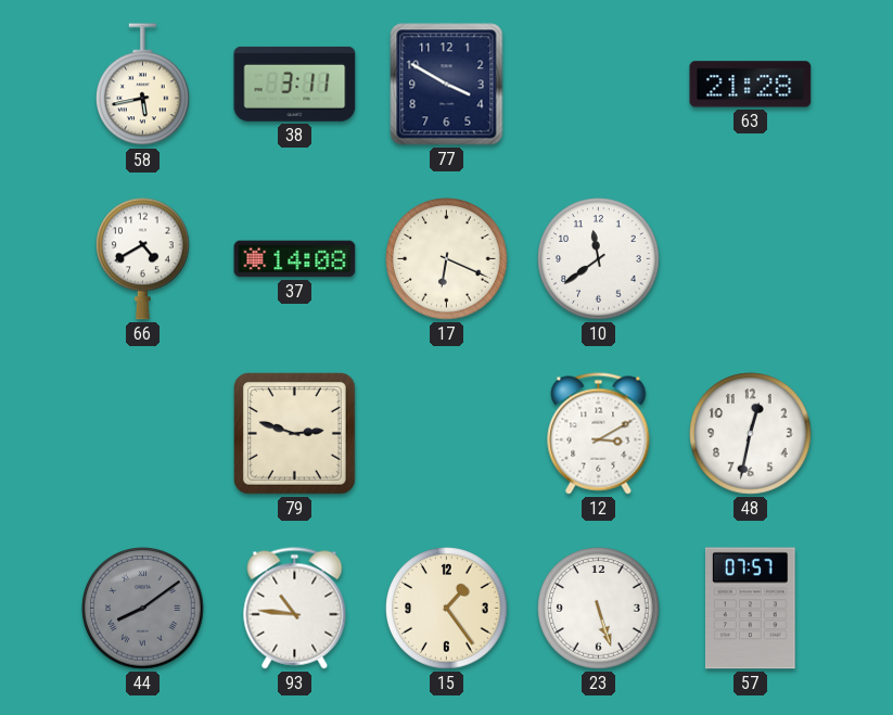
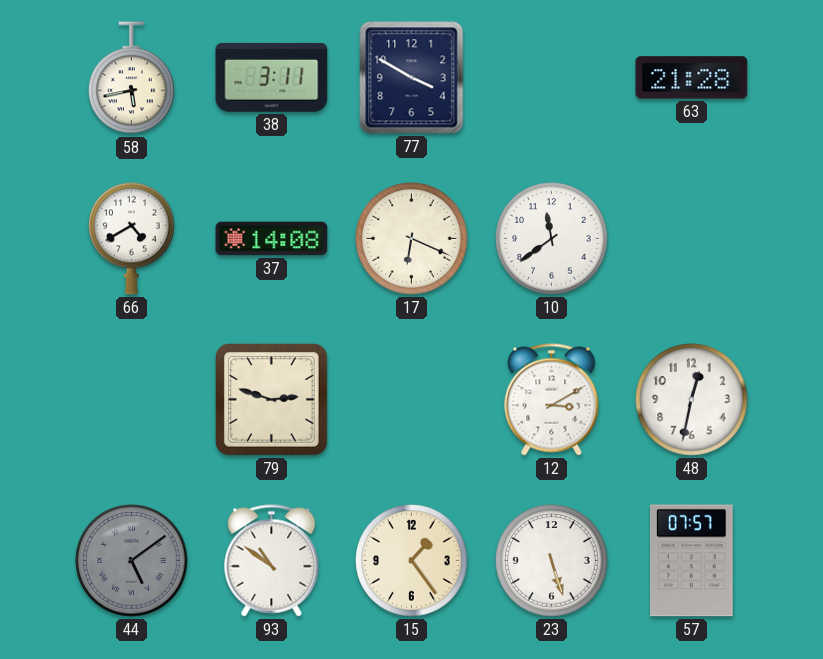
44: 8:09 -> 5:09 (132, 561)
93: 10:46 -> 10:51 (272, 561)
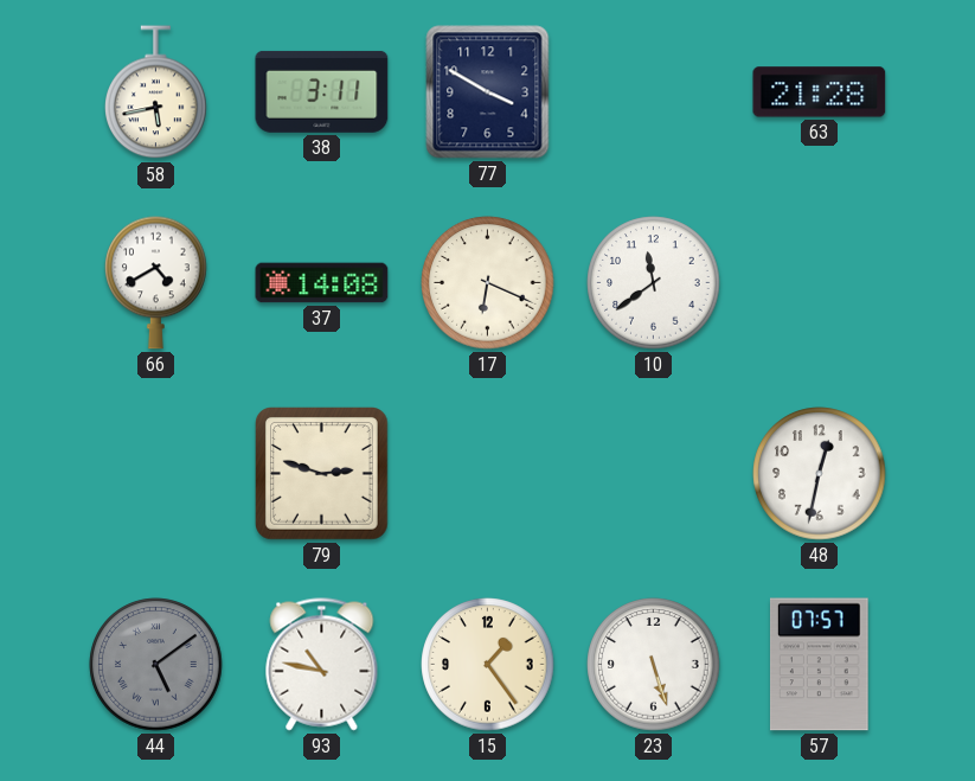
12: 3:10 -> none (552, 400)
93: 10:51 -> 10:47 (322, 665)
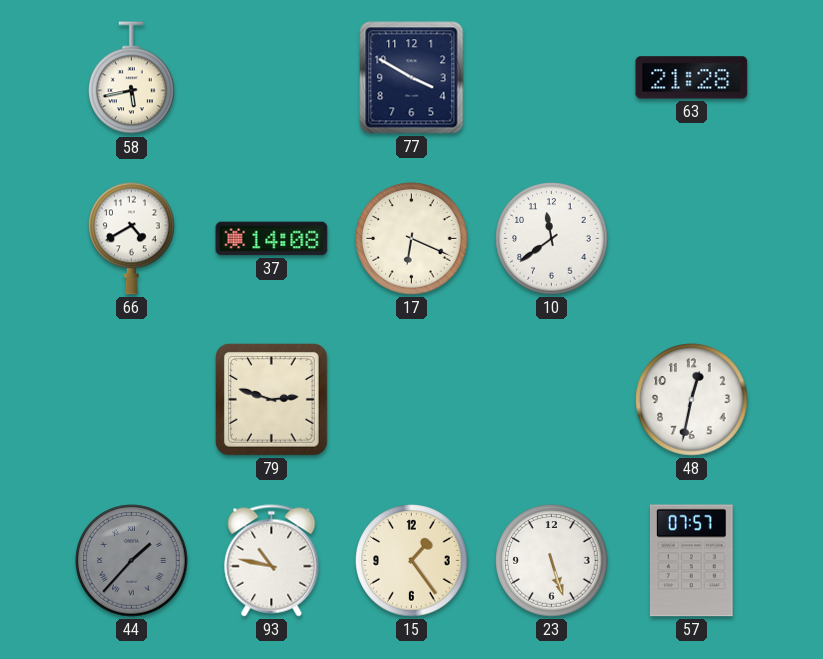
38: 3:11 -> none (322, 91)
44: 5:09 -> 1:37 (132, 561)
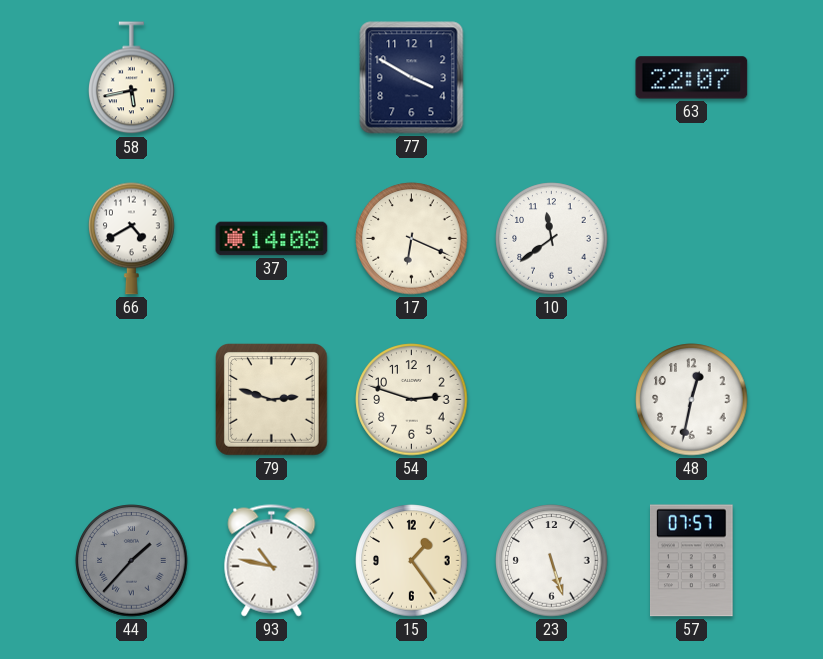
63: 21:28 -> 22:07 (692, 78)
54: none -> 2:48 (412, 400)
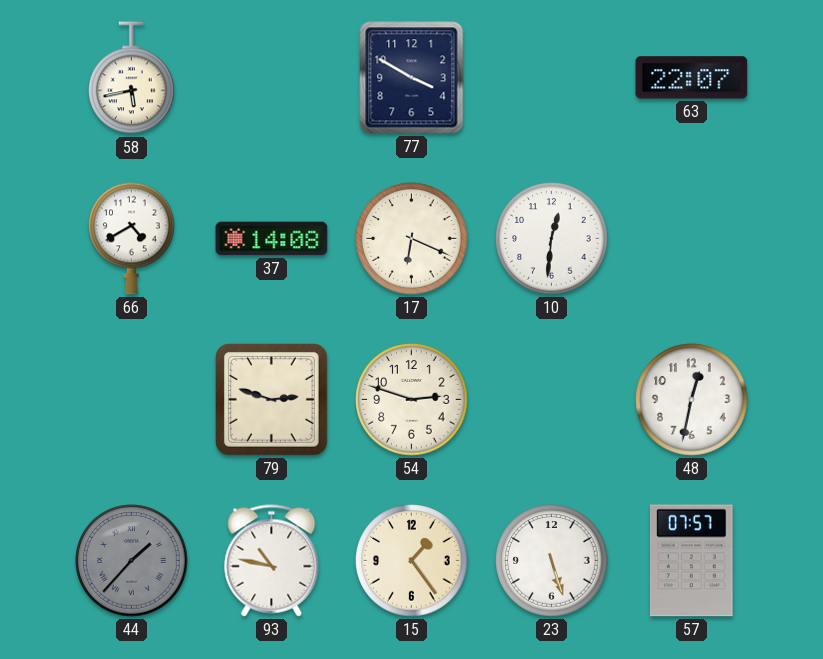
10: 11:39 -> 12:31 (552, 239)
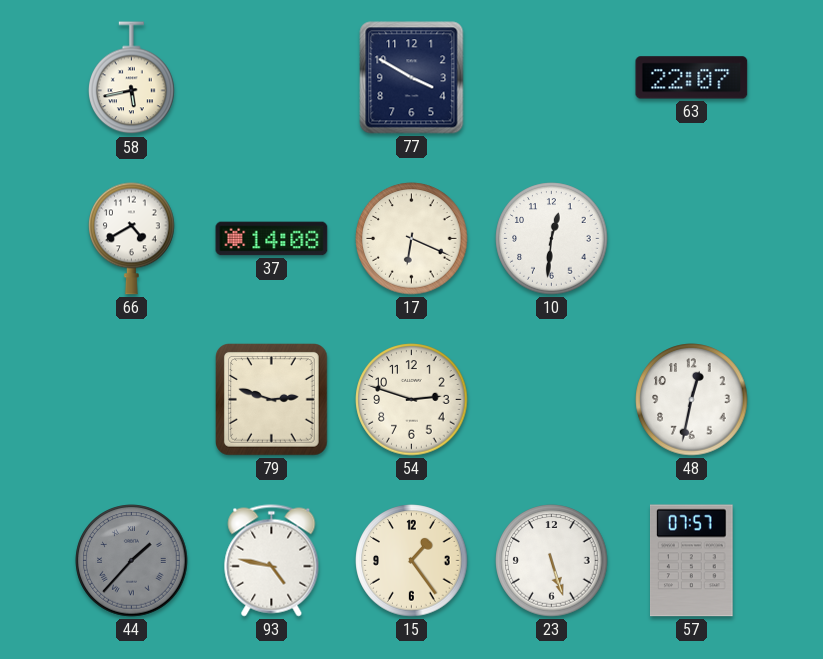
93: 10:47 -> 4:47 (272, 561)
